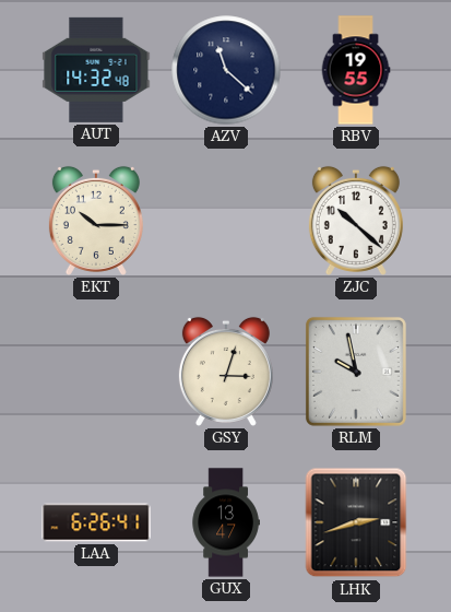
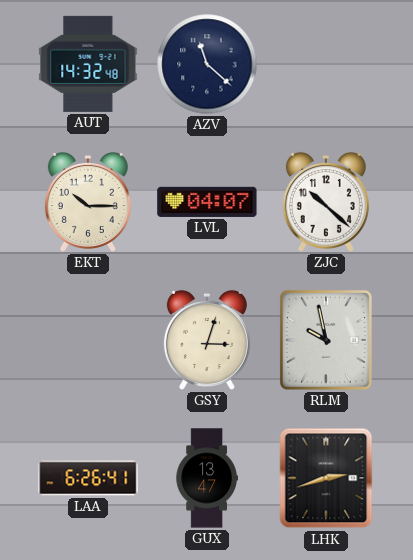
RBV: 19:55 -> none (356, 70)
LVL: none -> 04:07 (207, 202)
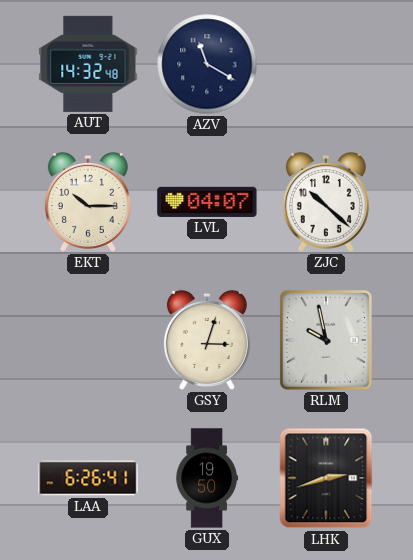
AZV: 11:22 -> 11:20 (207, 64)
GUX: 13:47 -> 19:50 (207, 478)
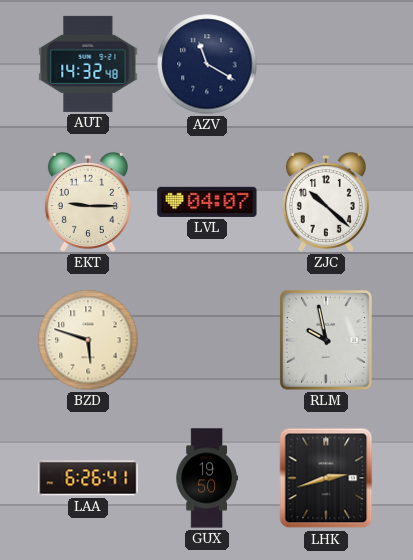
EKT: 10:15 -> 9:15 (88, 202)
BZD: none -> 5:48 (88, 340)
GSY: 3:03 -> none (207, 340)
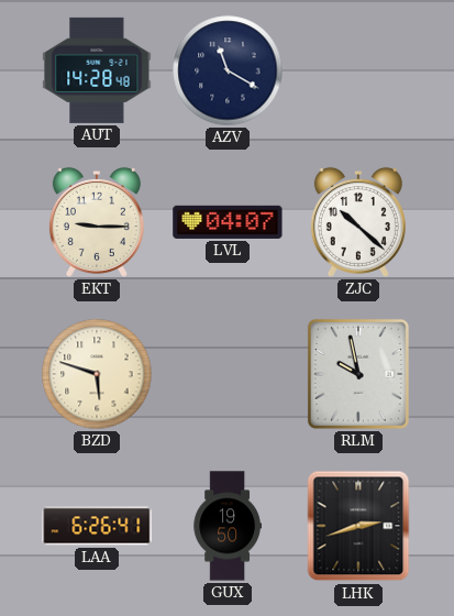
AUT: 14:32 -> 14:28 (97, 70)
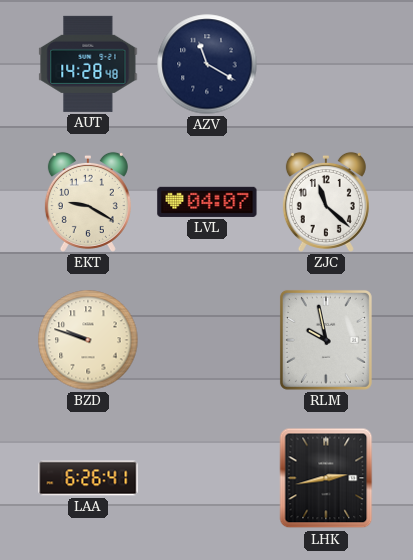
EKT: 9:15 -> 9:20 (88, 202)
ZJC: 10:22 -> 11:22 (326, 202)
BZD: 5:48 -> 9:48 (88, 340)
GUX: 19:50 -> none (228, 526)
LHK: 2:42 -> 2:43 (326, 478)
